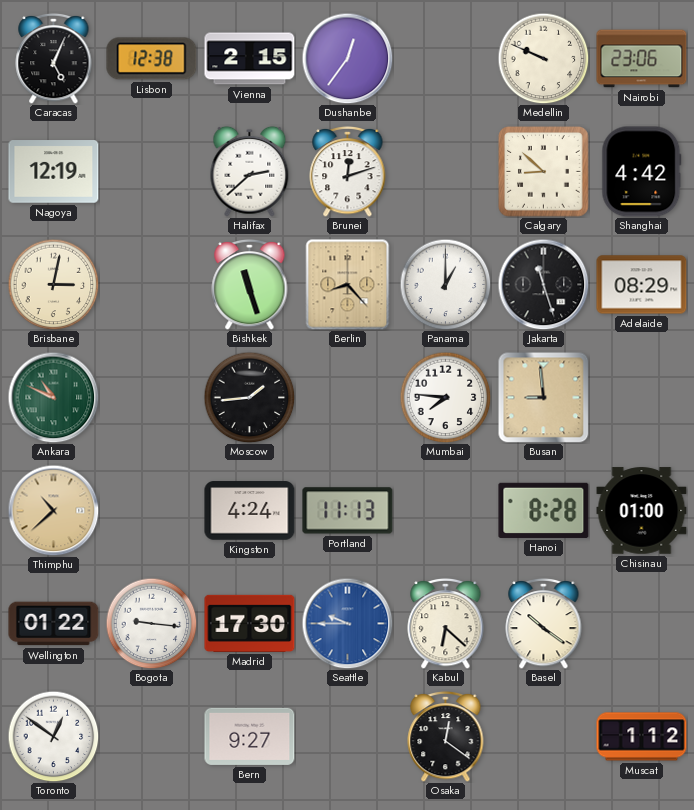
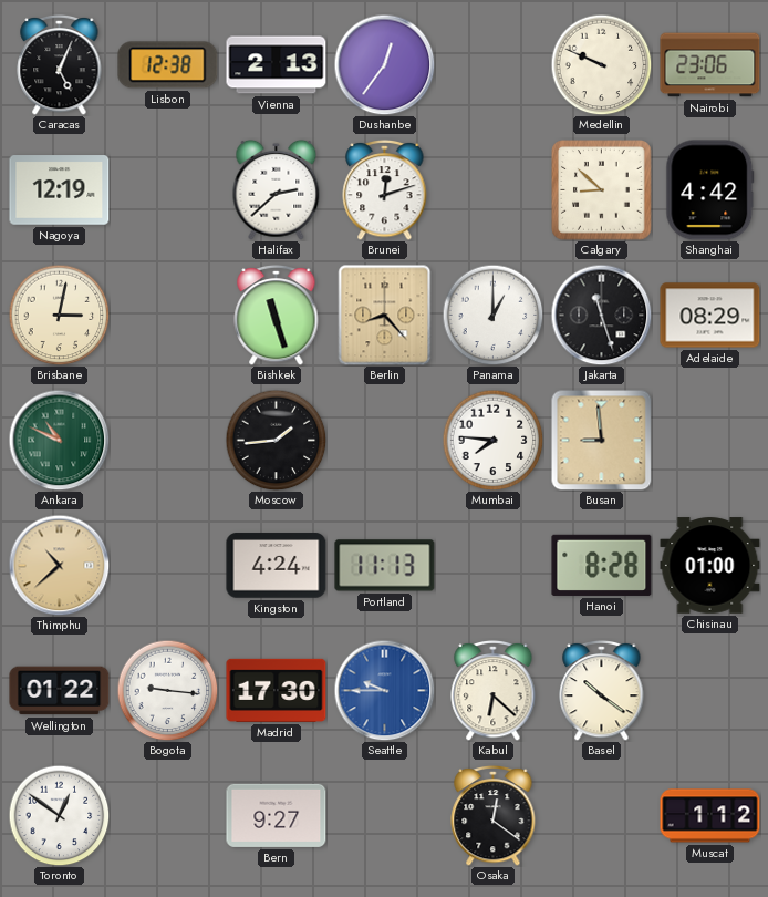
Vienna: 2:15 -> 2:13 (277, 65)
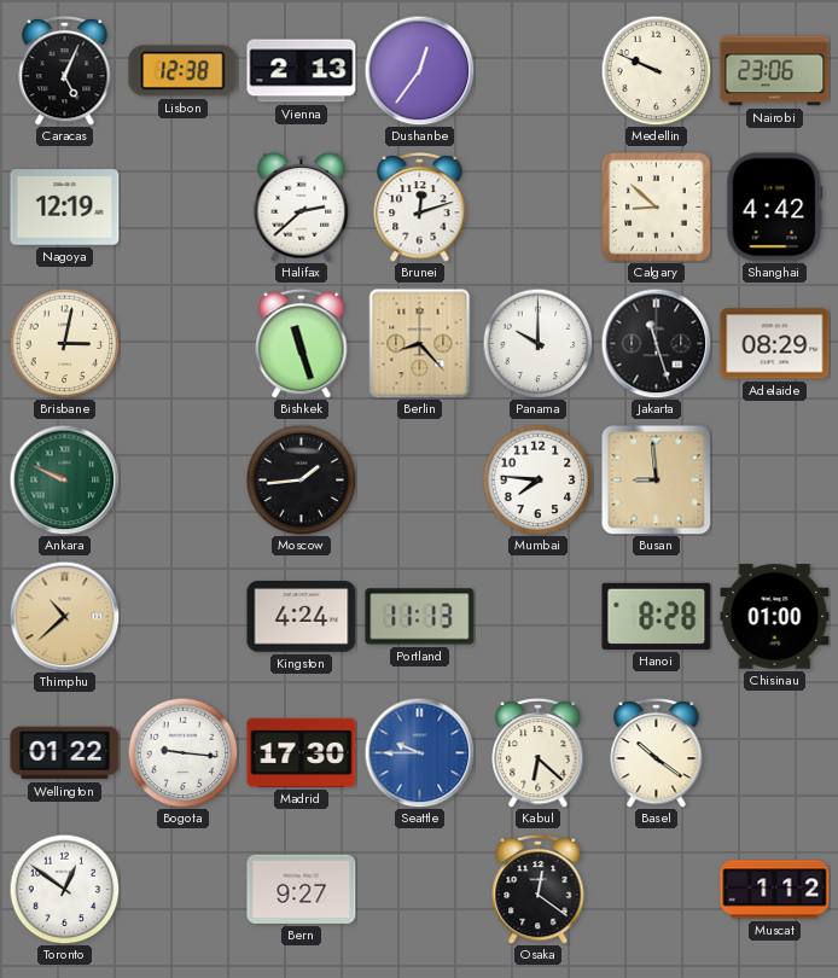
Panama: 1:00 -> 10:00 (537, 343)
Ankara: 10:49 -> 9:49 (64, 479)
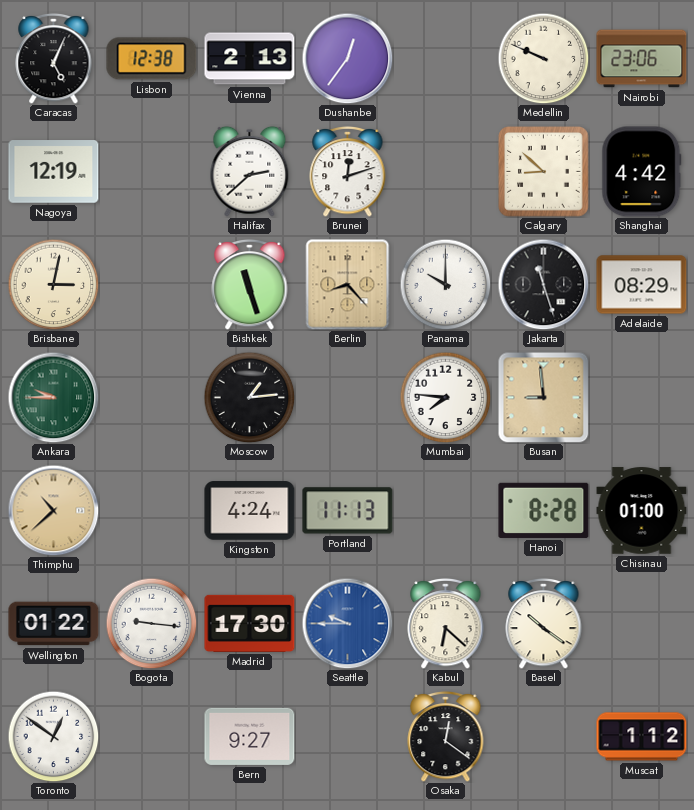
Ankara: 9:49 -> 9:45 (53, 397)
Moscow: 1:44 -> 1:14 (249, 397)
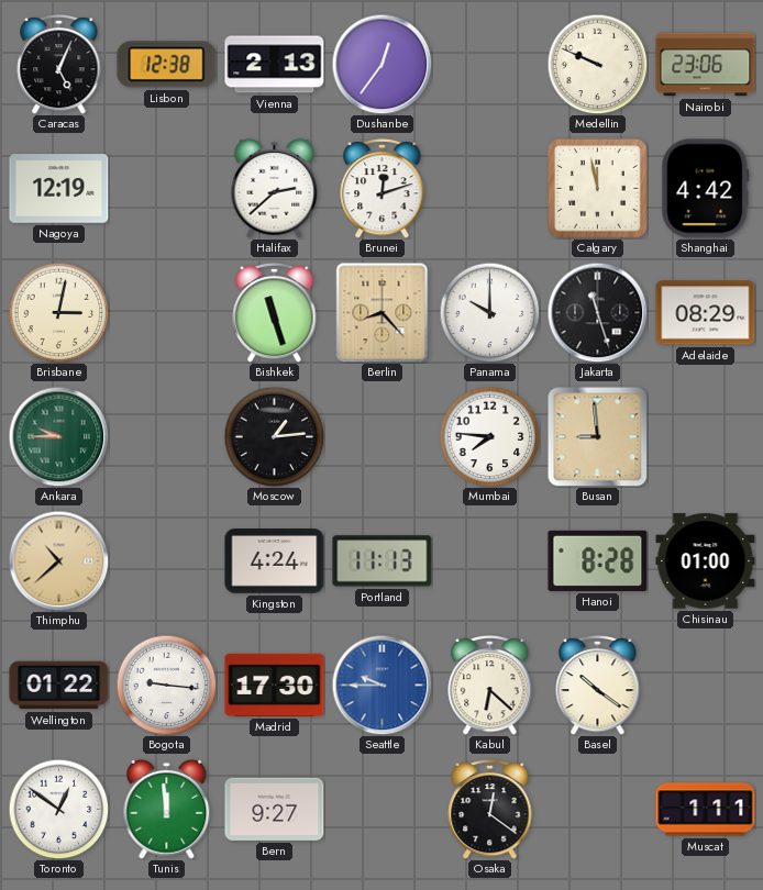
Calgary: 8:52 -> 11:58 (598, 189)
Tunis: none -> 11:59 (167, 809)
Muscat: 1:12 -> 1:11 (706, 810)
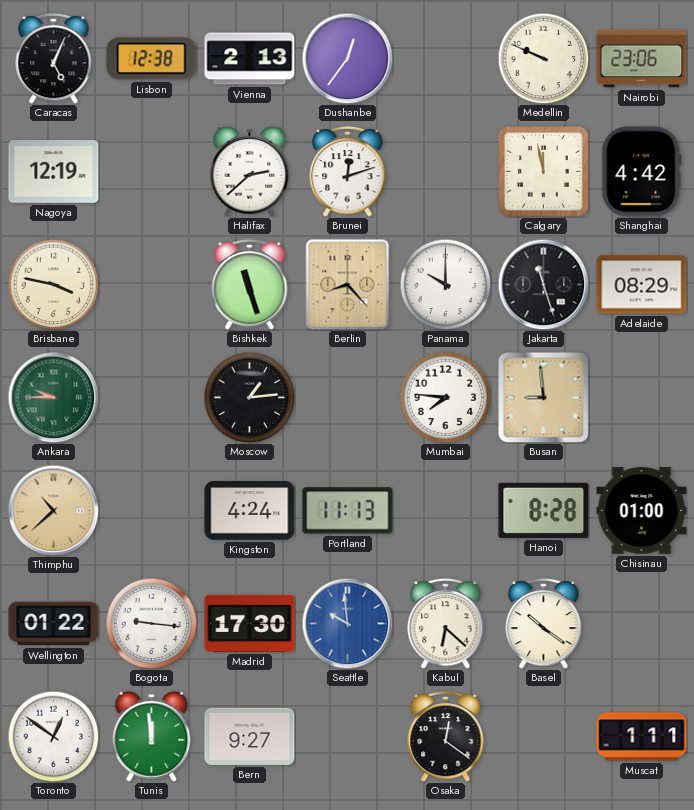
Brisbane: 3:02 -> 3:47 (53, 284)
Seattle: 9:45 -> 9:59 (347, 623)
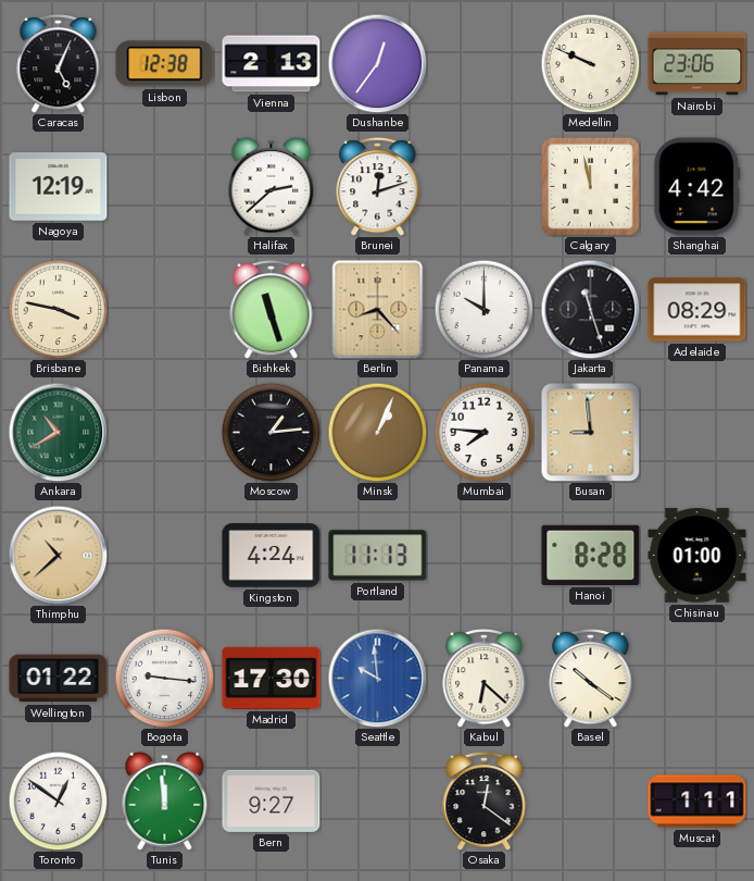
Ankara: 9:45 -> 10:40 (58, 432)
Minsk: none -> 1:04 (377, 432)
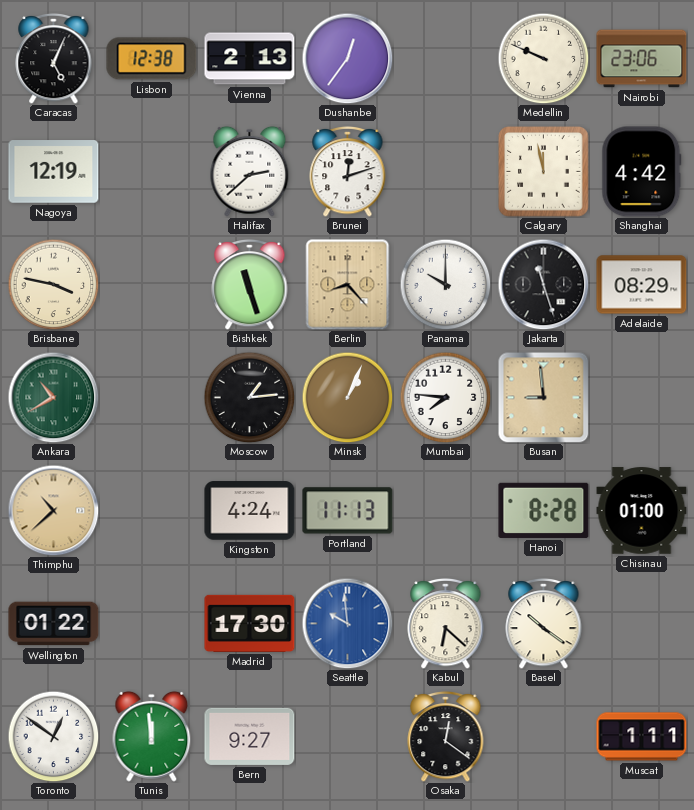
Bogota: 9:16 -> none (164, 678)
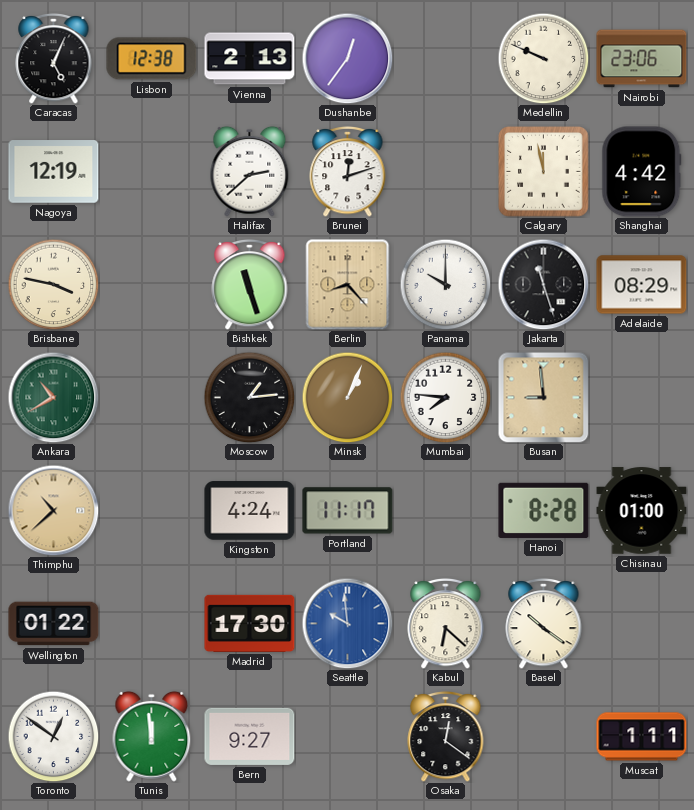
Portland: 11:13 -> 11:17 (348, 511)
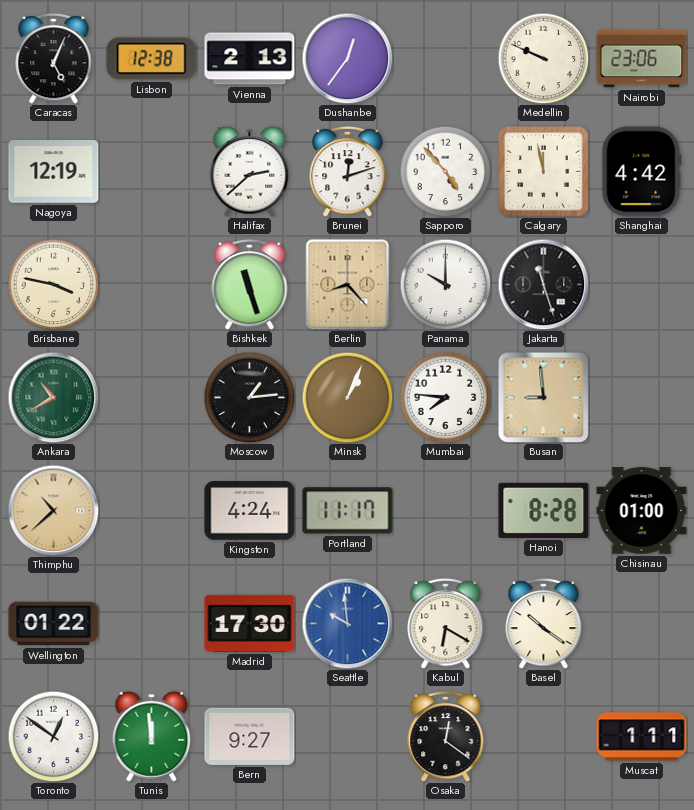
Sapporo: none -> 4:53 (445, 171)
Adelaide: 08:29 -> none (642, 285)
Kabul: 6:22 -> 6:20 (446, 623)
